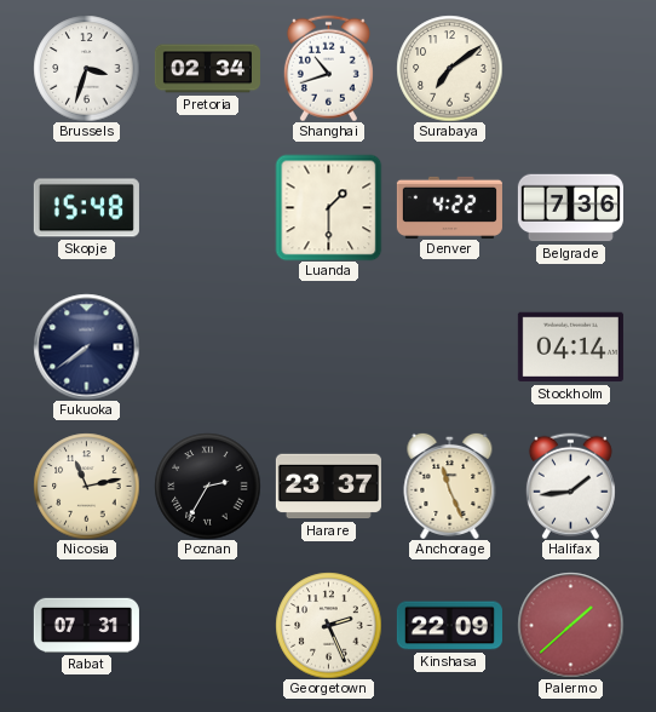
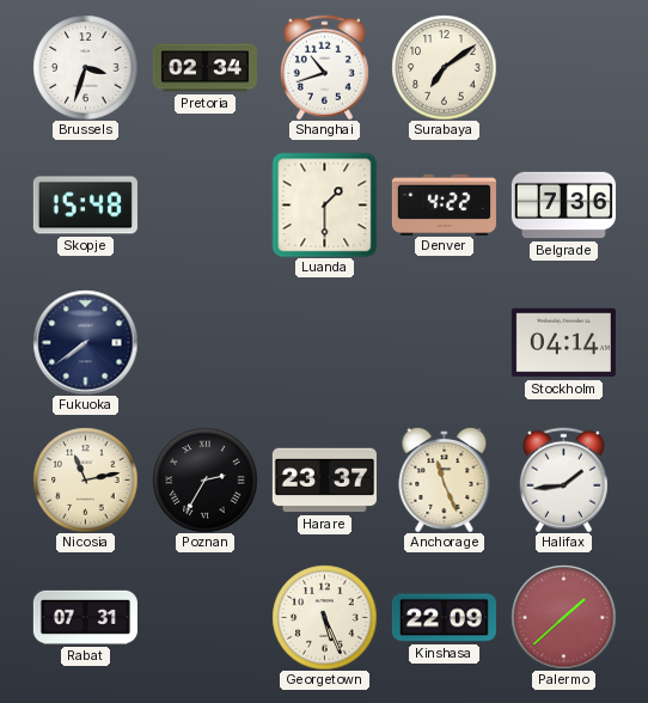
Georgetown: 2:26 -> 5:26 (324, 617)
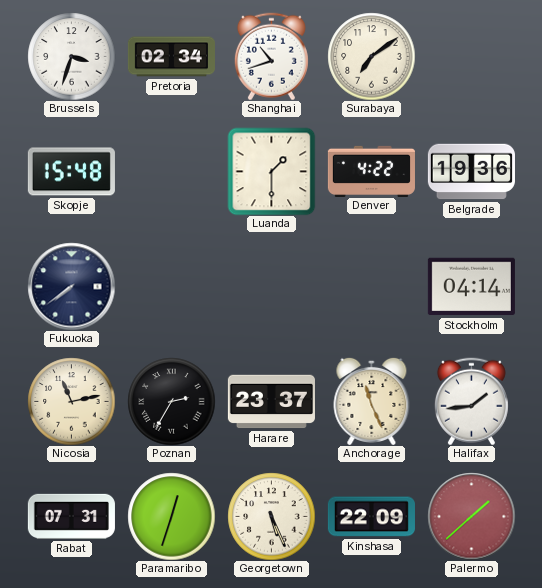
Belgrade: 7:36 -> 19:36 (471, 172)
Paramaribo: none -> 12:33 (171, 516)
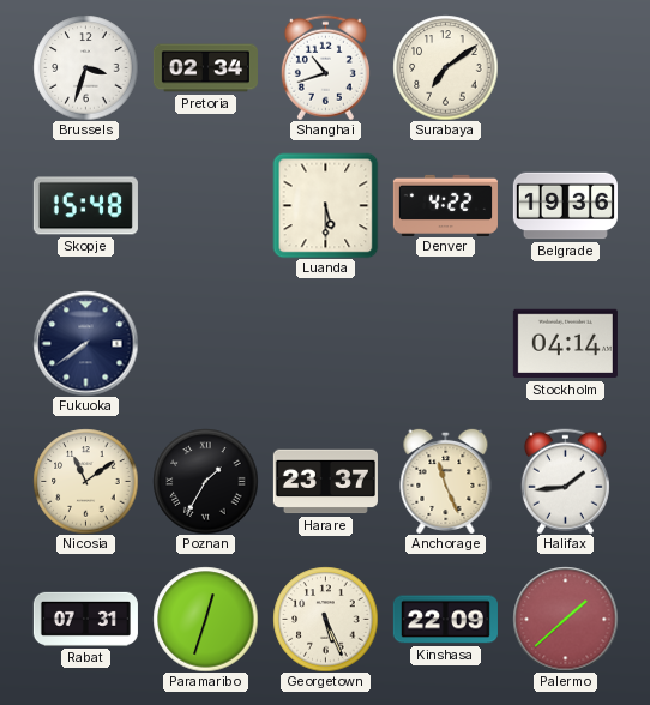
Luanda: 1:30 -> 5:30 (325, 205)
Nicosia: 11:13 -> 11:09 (85, 481)
Poznan: 2:35 -> 1:35 (205, 481)
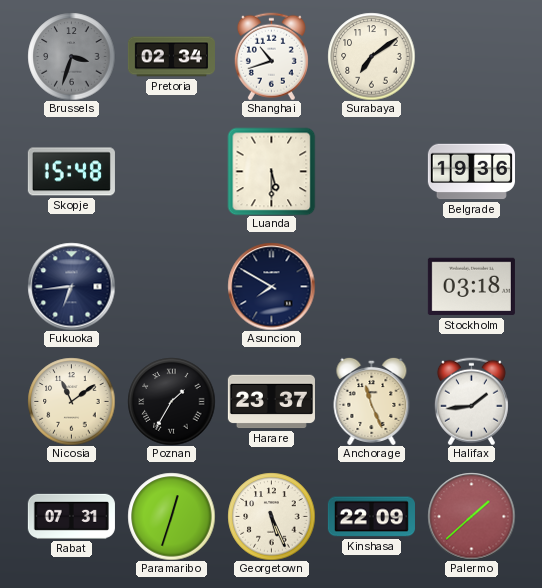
Brussels dial: white -> grey (71, 56)
Denver: 4:22 -> none (445, 205)
Fukuoka: 7:39 -> 6:44 (71, 286)
Asuncion: none -> 7:50 (271, 286)
Stockholm: 04:14 -> 03:18 (471, 287)
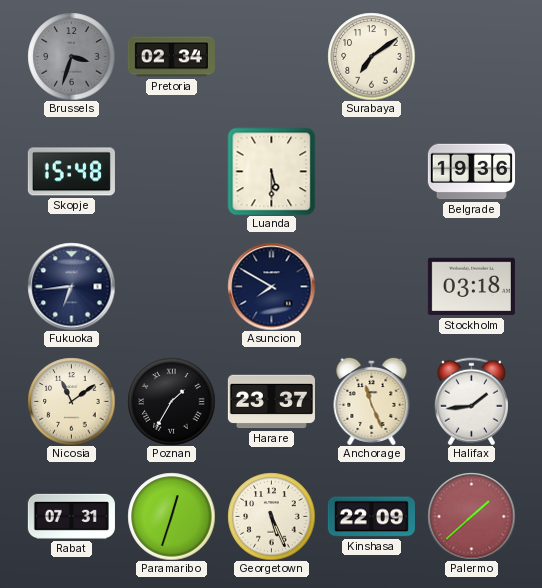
Shanghai: 10:42 -> none (271, 56)
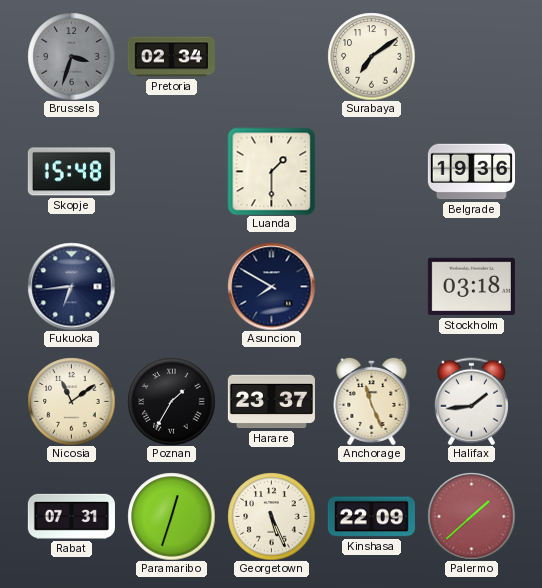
Luanda: 5:30 -> 1:30 (271, 171)
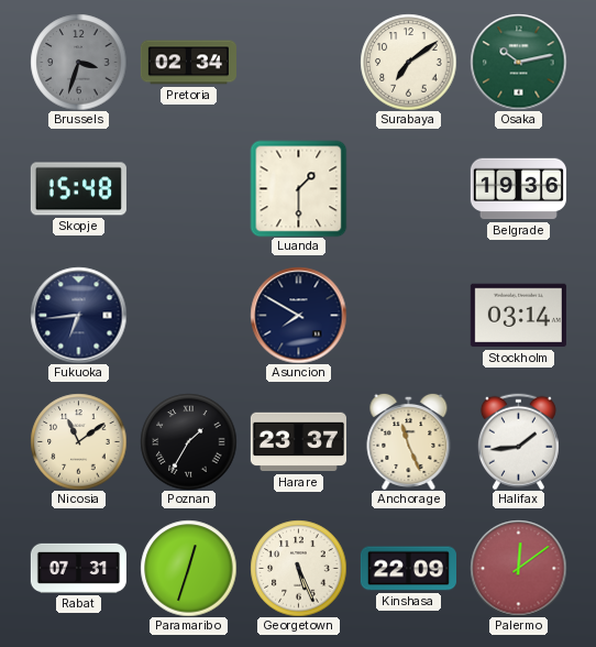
Osaka: none -> 10:13 (518, 62)
Stockholm: 03:18 -> 03:14 (518, 316)
Palermo: 1:38 -> 12:09 (518, 568)
